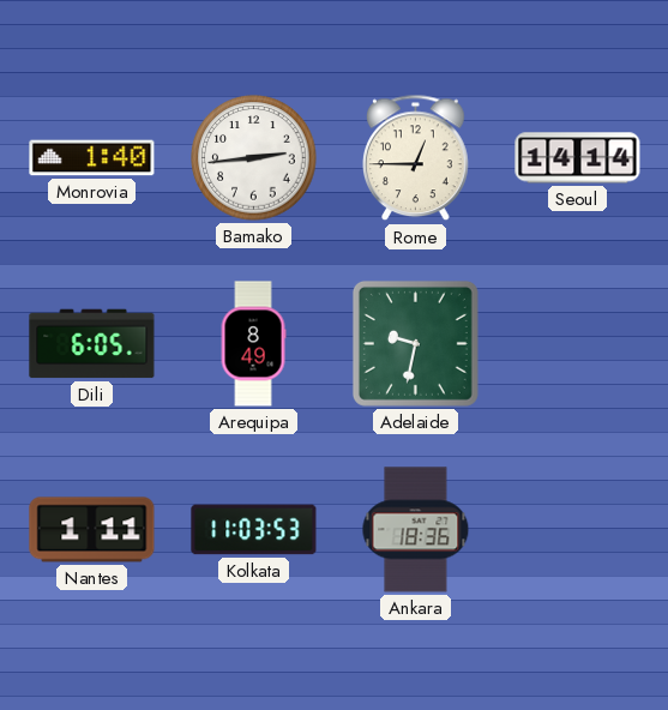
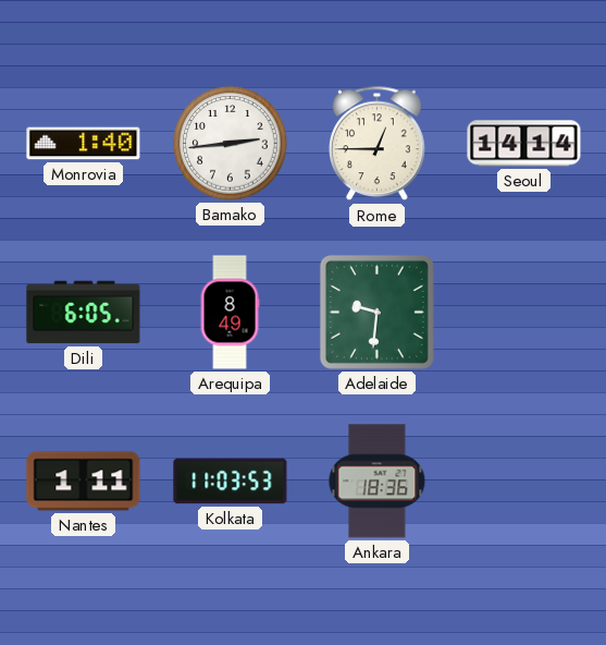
Adelaide: 9:32 -> 9:31 (376, 312)
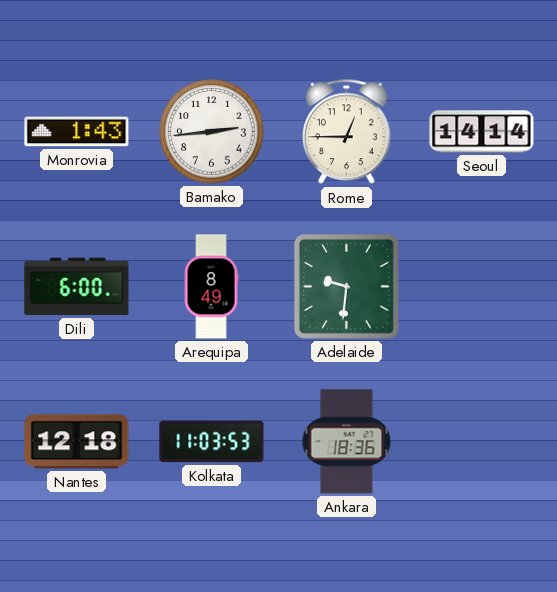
Monrovia: 1:40 -> 1:43 (77, 132)
Dili: 6:05 -> 6:00 (77, 287)
Nantes: 1:11 -> 12:18 (77, 442)
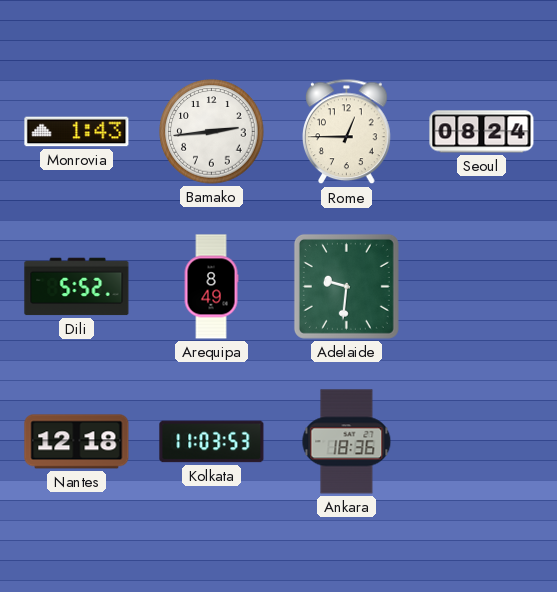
Seoul: 14:14 -> 08:24 (482, 132)
Dili: 6:00 -> 5:52 (77, 287)
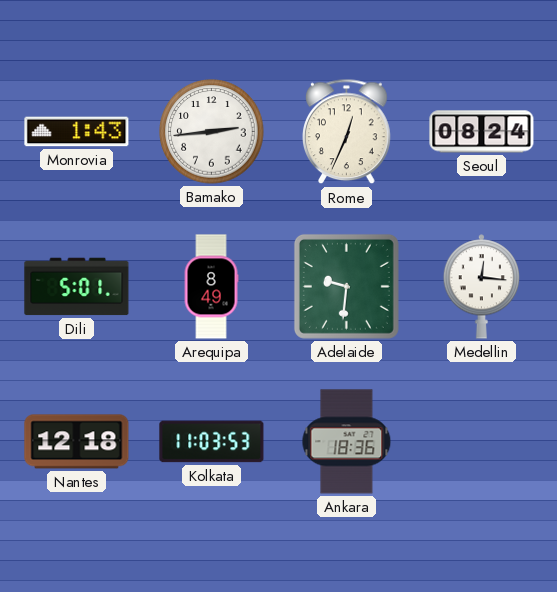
Rome: 12:45 -> 12:34 (347, 132)
Dili: 5:52 -> 5:01 (77, 287)
Medellin: none -> 12:16 (482, 287)
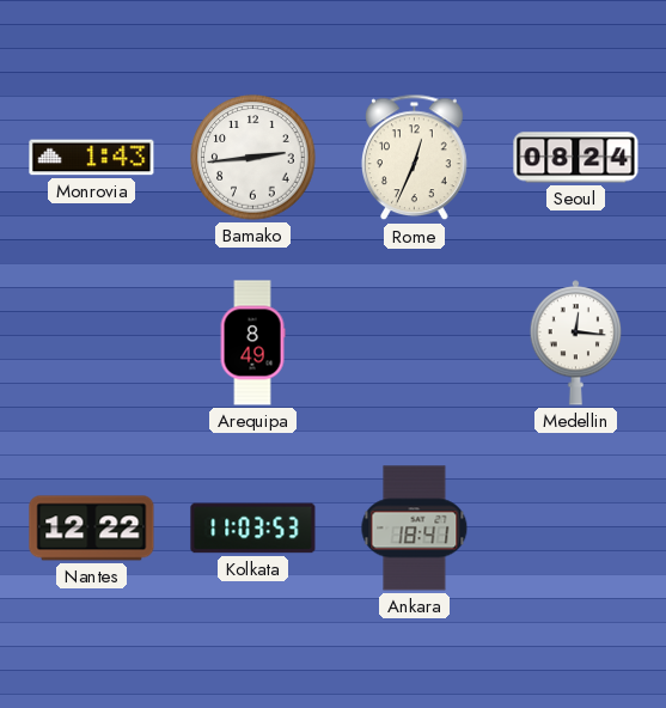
Dili: 5:01 -> none (77, 287)
Adelaide: 9:31 -> none (346, 286)
Nantes: 12:18 -> 12:22 (92, 529)
Ankara: 18:36 -> 18:41 (415, 529)
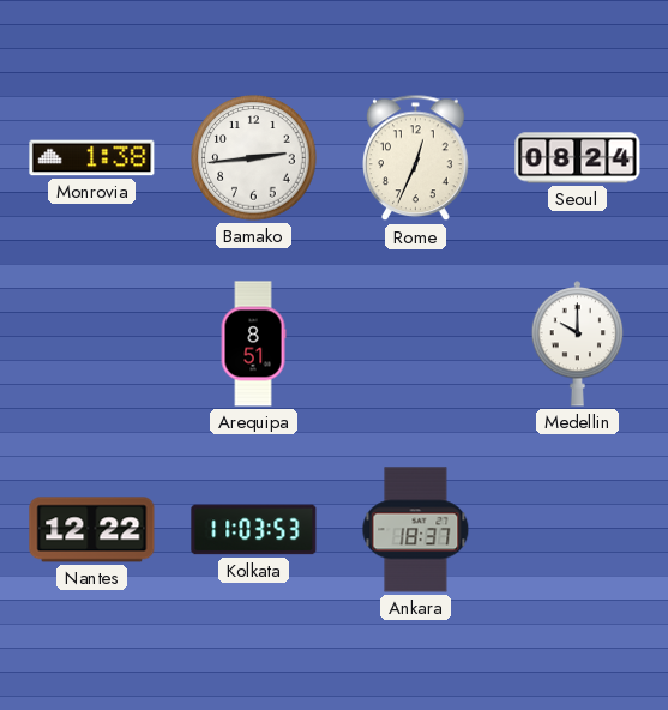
Monrovia: 1:43 -> 1:38 (92, 158)
Arequipa: 8:49 -> 8:51 (253, 344)
Medellin: 12:16 -> 10:00 (578, 344)
Ankara: 18:41 -> 18:37 (416, 530)
